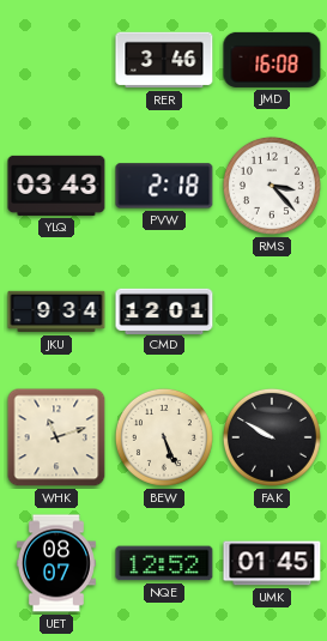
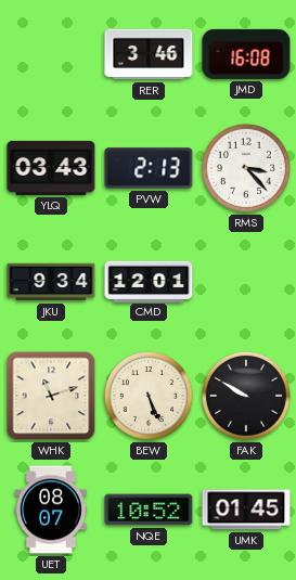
PVW: 2:18 -> 2:13 (149, 168)
NQE: 12:52 -> 10:52 (149, 510)
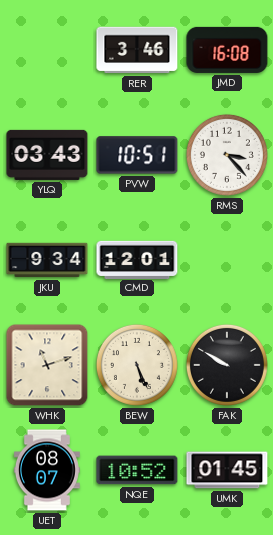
PVW: 2:13 -> 10:51 (137, 155)
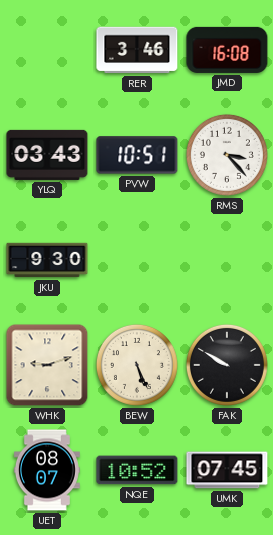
JKU: 9:34 -> 9:30 (47, 260)
CMD: 12:01 -> none (137, 259)
WHK: 11:12 -> 9:12 (47, 365)
UMK: 01:45 -> 07:45 (227, 470)
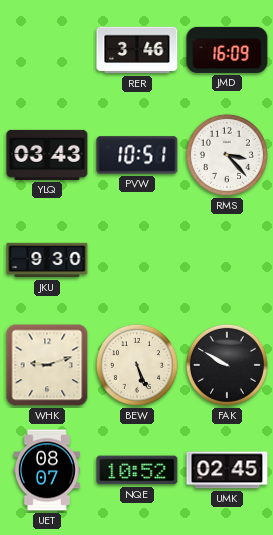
JMD: 16:08 -> 16:09 (227, 50)
UMK: 07:45 -> 02:45 (227, 470)
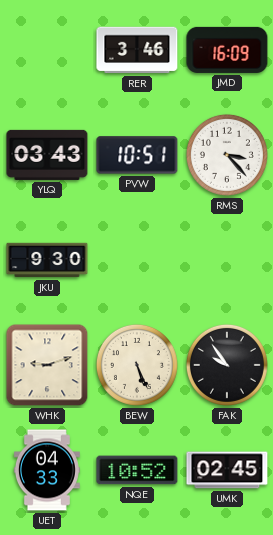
FAK: 9:50 -> 9:54 (227, 365)
UET: 08:07 -> 04:33 (47, 470)
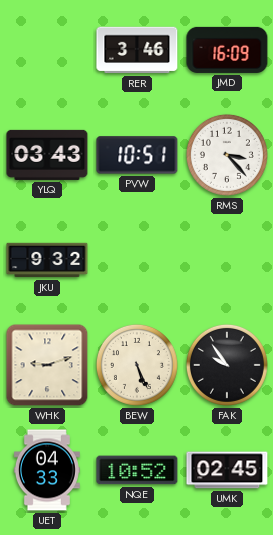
JKU: 9:30 -> 9:32 (47, 260)
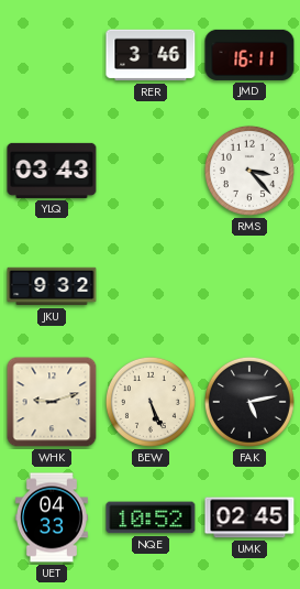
JMD: 16:09 -> 16:11 (249, 55)
PVW: 10:51 -> none (137, 155)
FAK: 9:54 -> 5:13 (249, 402)
